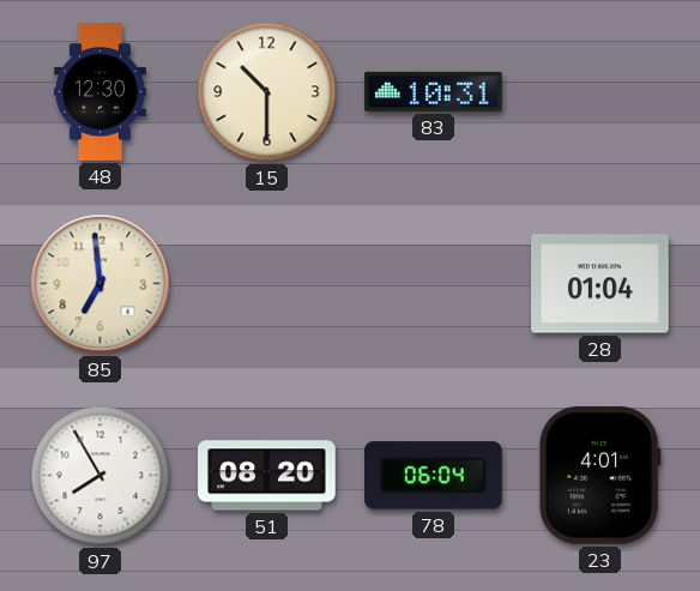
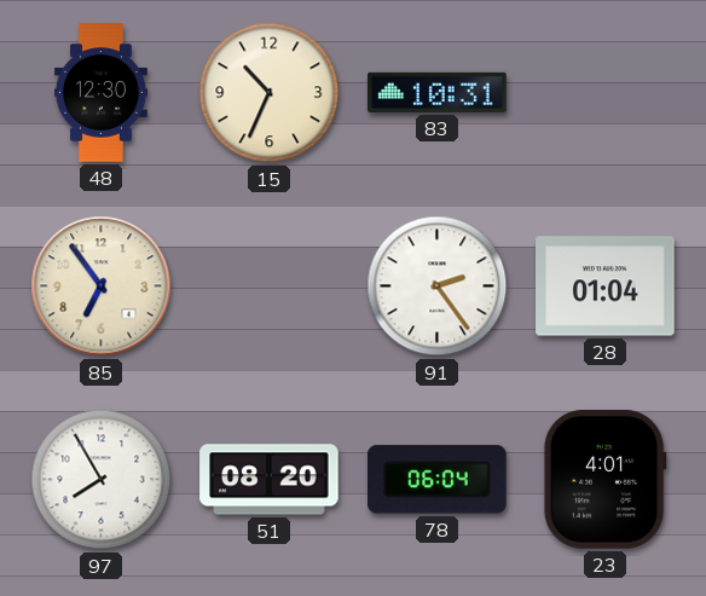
15: 10:30 -> 10:34 (270, 93)
85: 6:59 -> 6:54 (102, 287)
91: none -> 2:24 (438, 287)
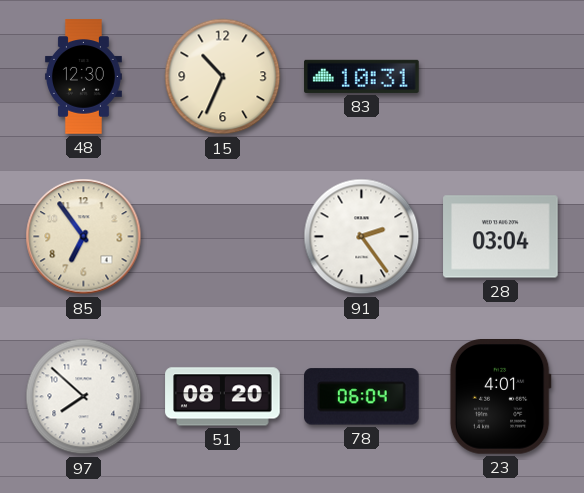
28: 01:04 -> 03:04 (501, 237)
97: 7:55 -> 7:52 (84, 397)
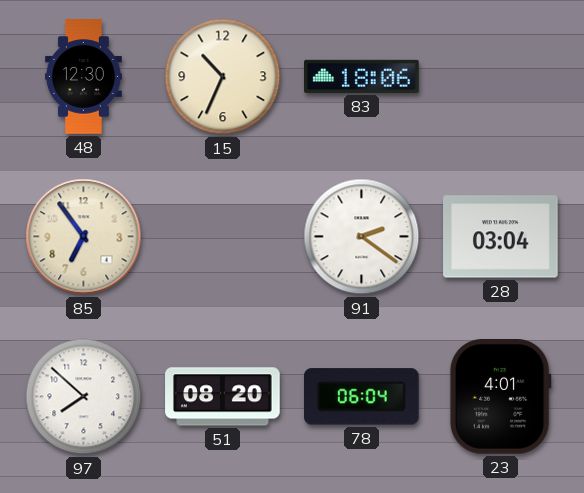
83: 10:31 -> 18:06 (362, 76)
91: 2:24 -> 2:21 (362, 237)
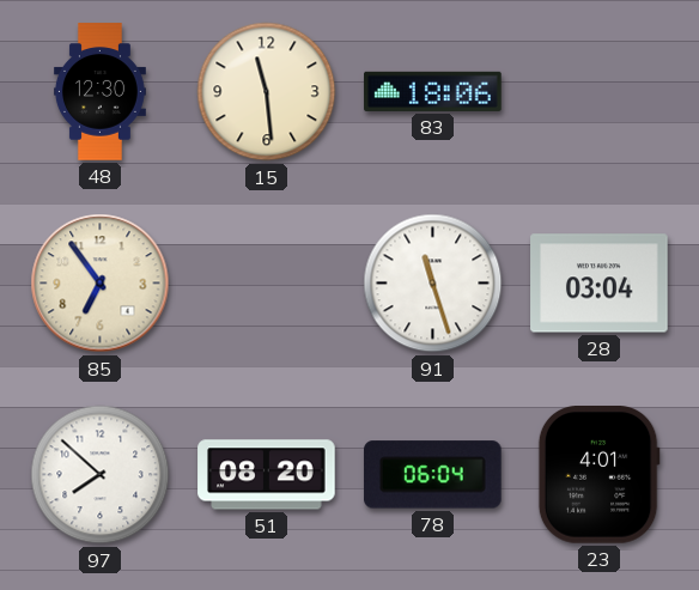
15: 10:34 -> 11:29 (267, 92)
91: 2:21 -> 11:27 (433, 284)
